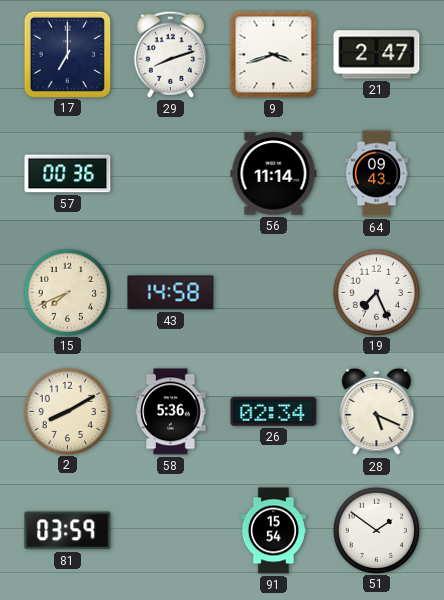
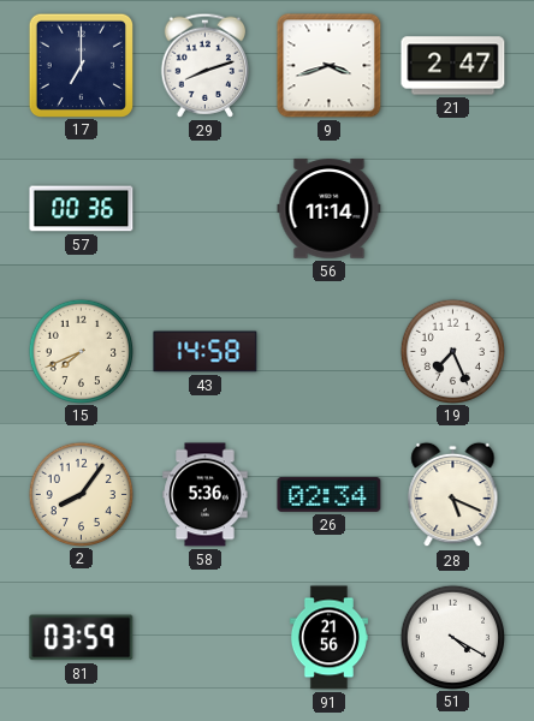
64: 09:43 -> none (376, 174)
2: 8:10 -> 8:06 (81, 494)
91: 15:54 -> 21:56 (328, 638)
51: 1:51 -> 4:20 (452, 637)
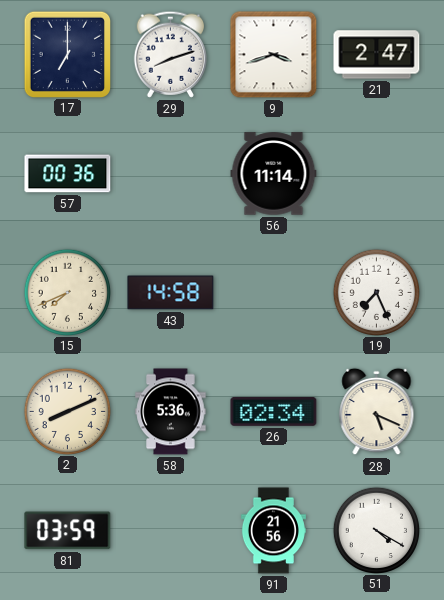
2: 8:06 -> 8:11 (67, 411)
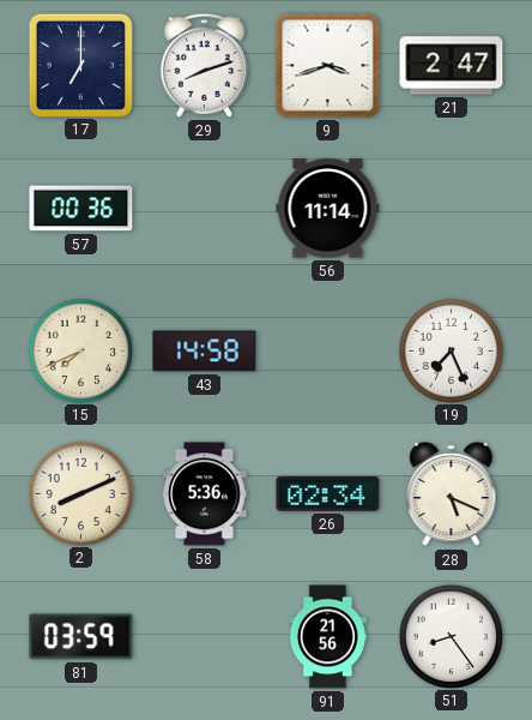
51: 4:20 -> 8:24 (451, 636)
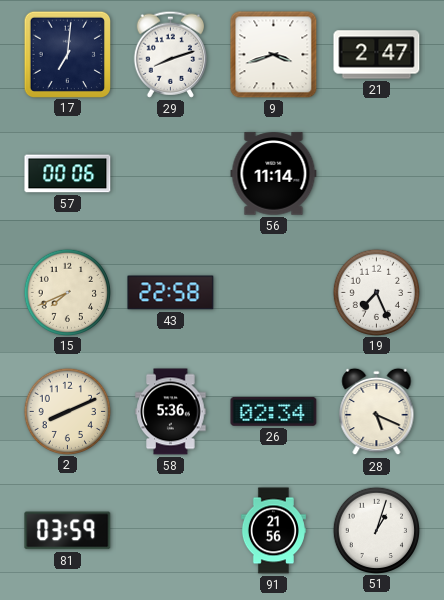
17: 7:00 -> 7:01 (67, 54)
57: 00:36 -> 00:06 (68, 174)
43: 14:58 -> 22:58 (171, 293)
51: 8:24 -> 1:03 (376, 530)
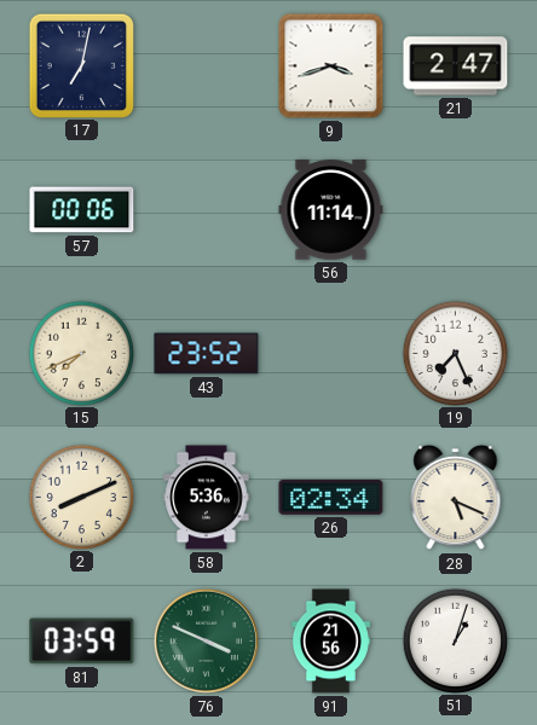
17: 7:01 -> 7:02 (81, 65)
29: 8:12 -> none (170, 54)
43: 22:58 -> 23:52 (207, 354)
76: none -> 3:49 (206, 640)
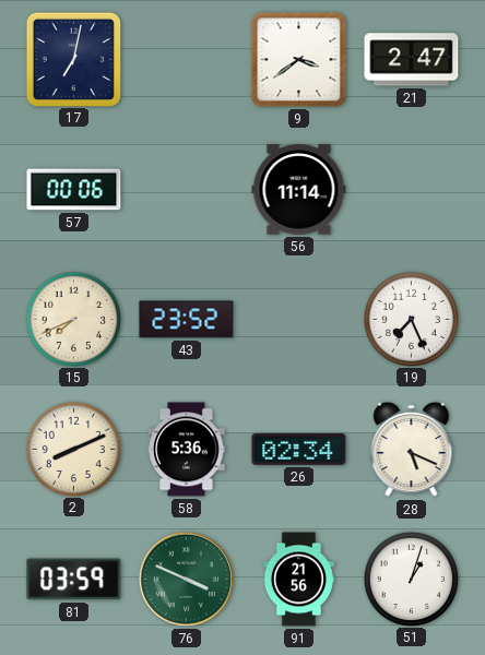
9: 3:42 -> 3:39 (299, 60)
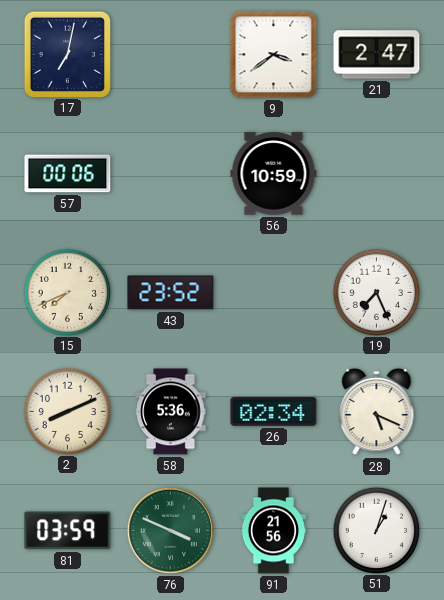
56: 11:14 -> 10:59 (274, 174)
